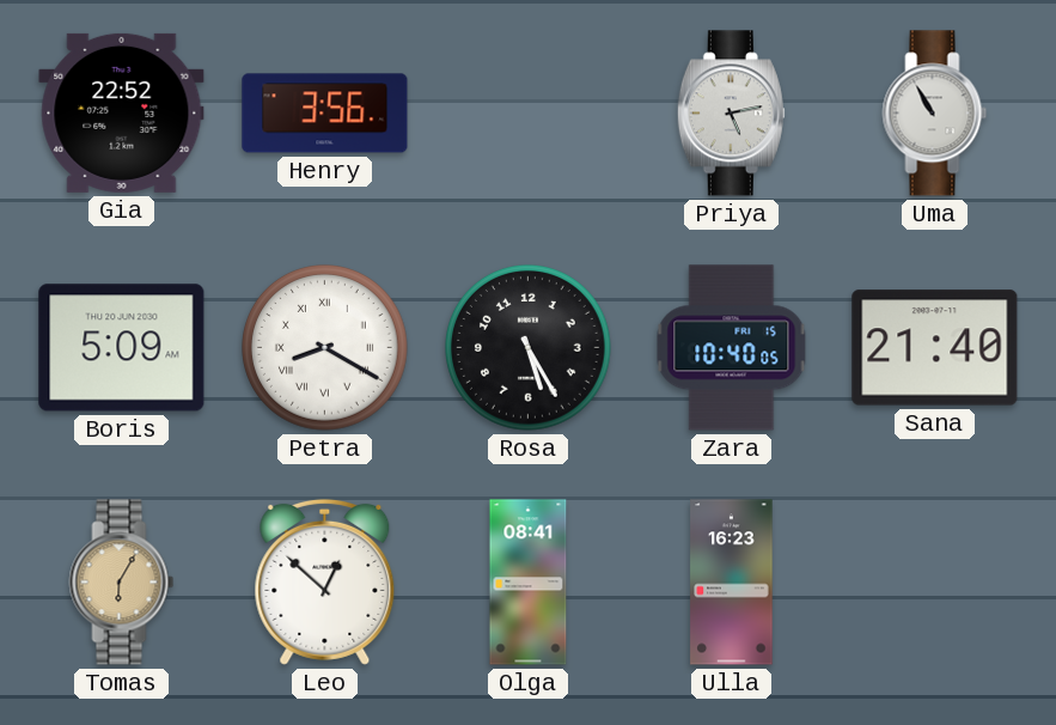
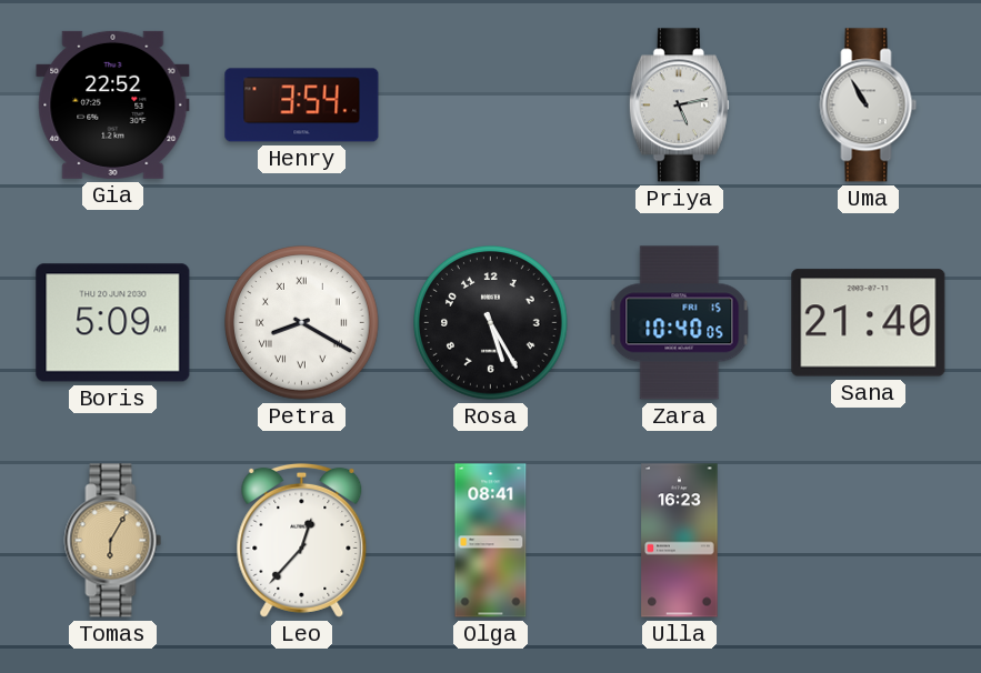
Henry: 3:56 -> 3:54 (302, 106)
Leo: 12:52 -> 12:37 (302, 540)
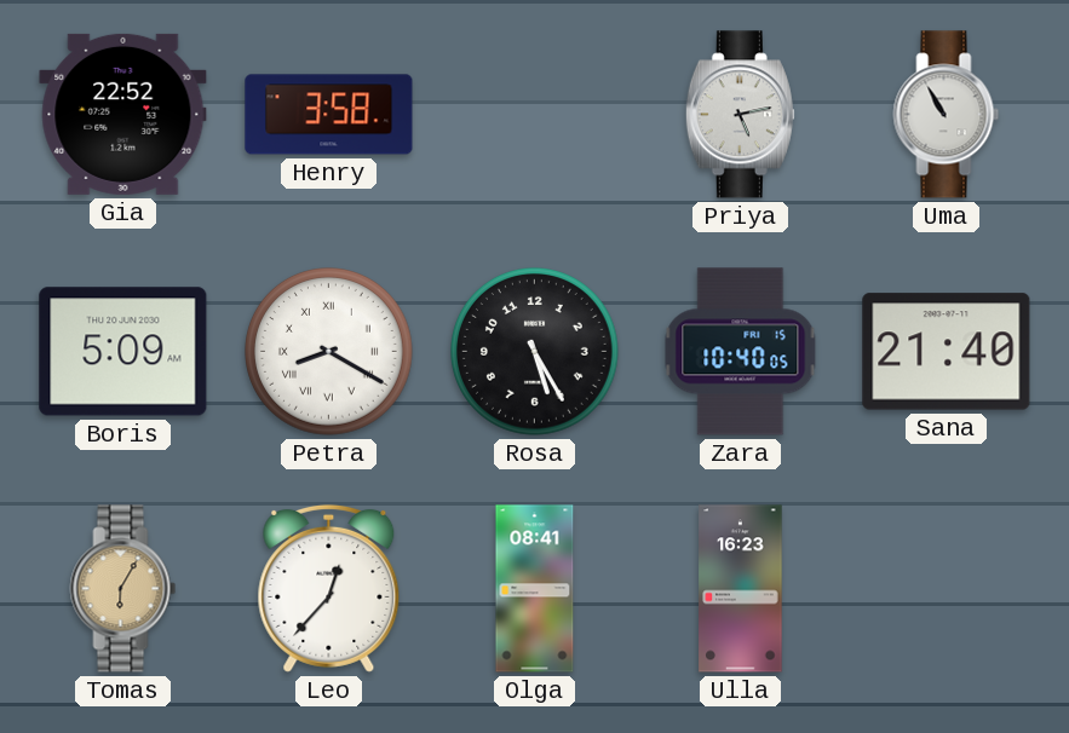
Henry: 3:54 -> 3:58 (329, 115)
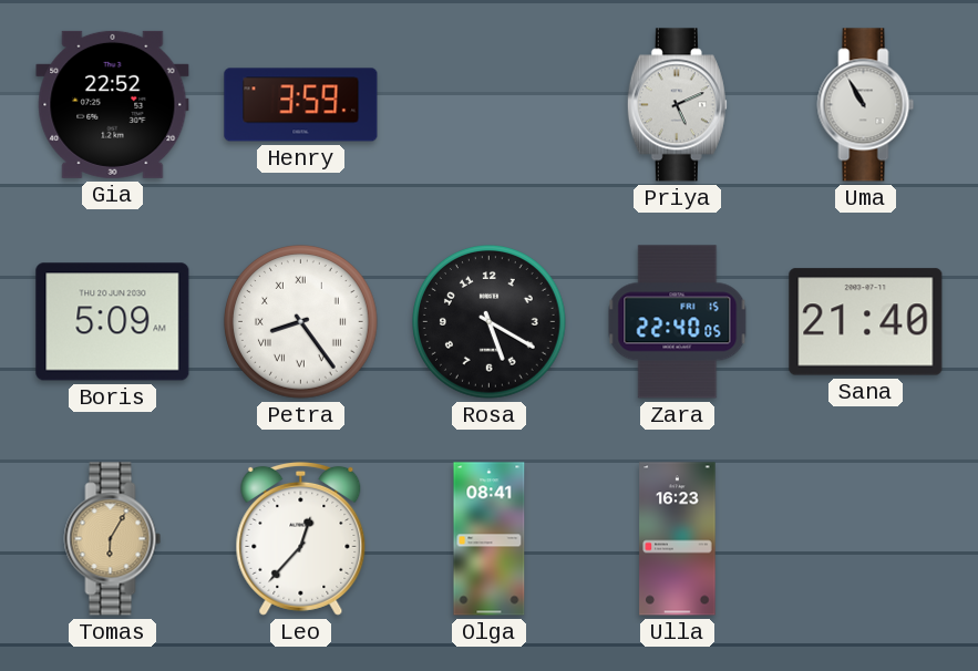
Henry: 3:58 -> 3:59 (301, 105)
Priya: 5:13 -> 5:11 (677, 105)
Petra: 8:20 -> 8:24 (301, 322)
Rosa: 5:25 -> 5:20 (490, 322)
Zara: 10:40 -> 22:40 (678, 322)
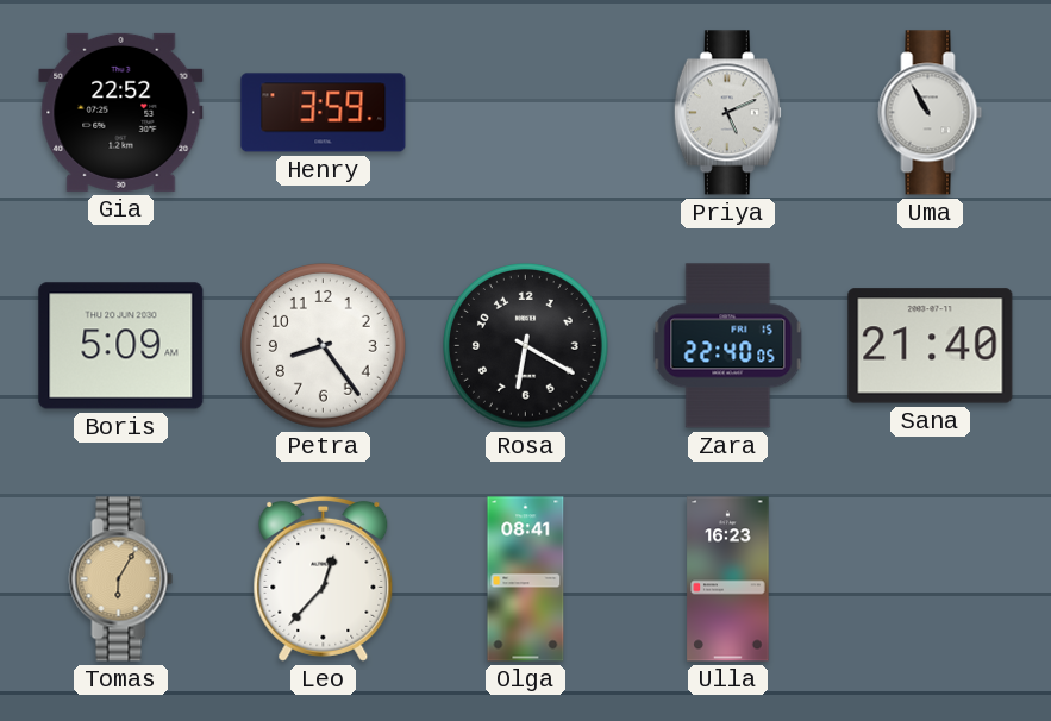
Petra numerals: Roman -> Arabic (324, 346)
Rosa: 5:20 -> 6:20 (526, 346)
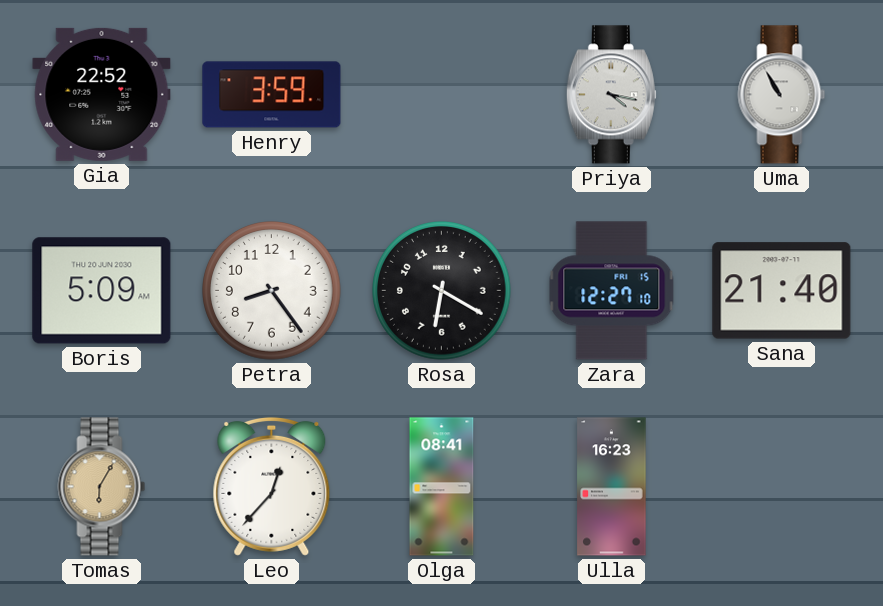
Priya: 5:11 -> 4:17 (611, 95)
Zara: 22:40 -> 12:27 (612, 291)
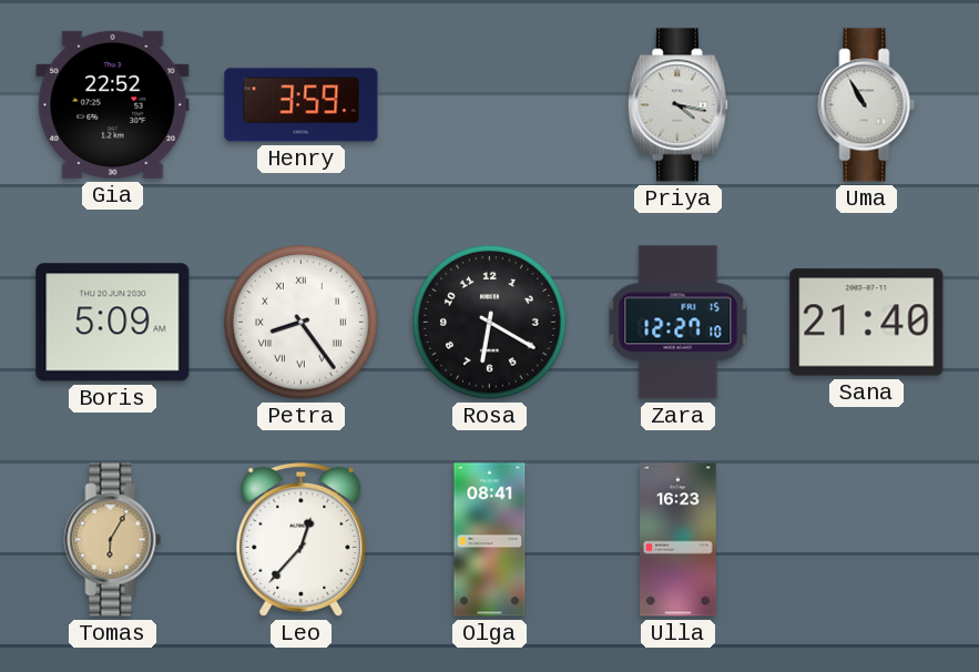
Petra numerals: Arabic -> Roman (302, 323)
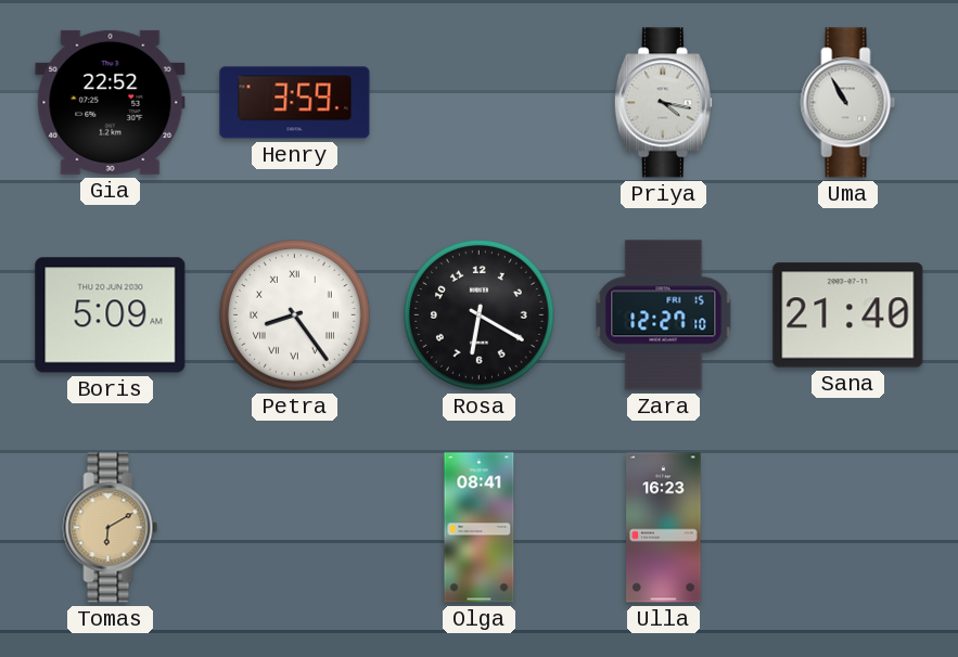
Tomas: 6:05 -> 6:10 (111, 528)
Leo: 12:37 -> none (302, 539)
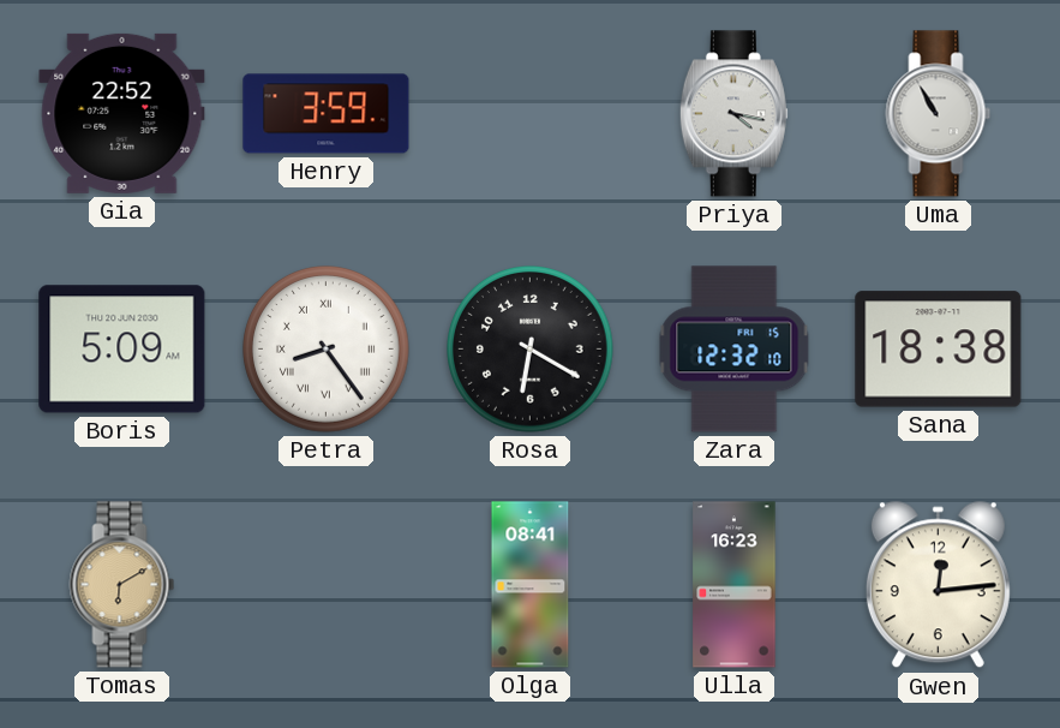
Zara: 12:27 -> 12:32 (735, 350)
Sana: 21:40 -> 18:38 (939, 350)
Gwen: none -> 12:14 (938, 585)
